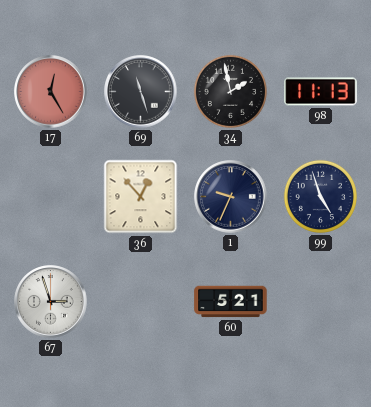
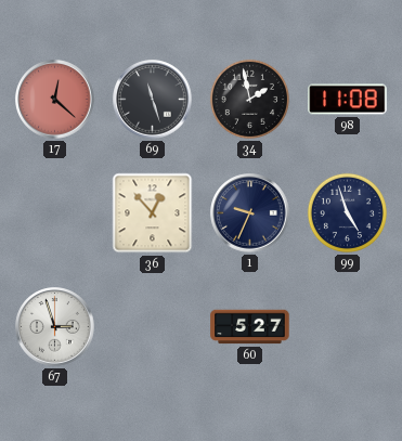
17: 12:25 -> 12:22 (55, 100)
98: 11:13 -> 11:08 (348, 100)
60: 5:21 -> 5:27 (250, 327)
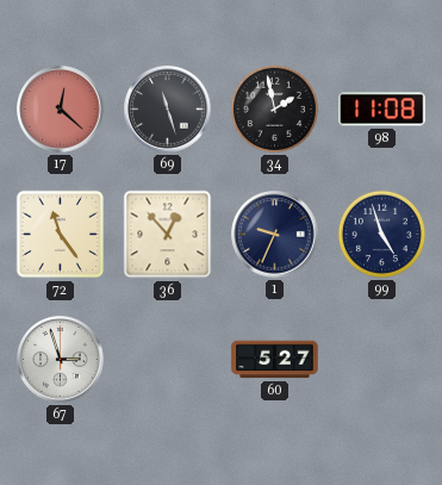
72: none -> 11:24 (61, 235)
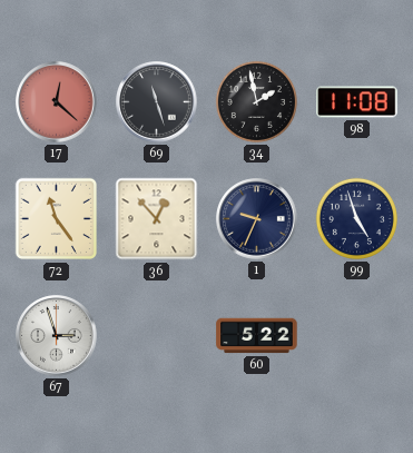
60: 5:27 -> 5:22 (257, 336)
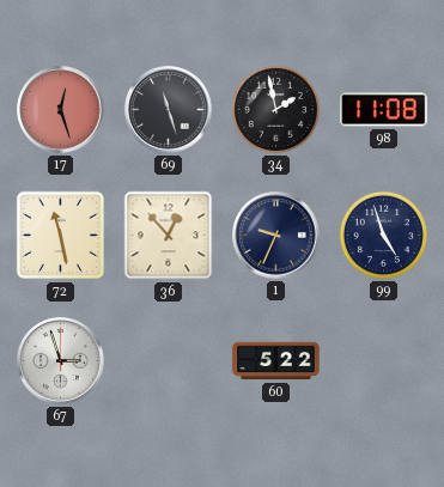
17: 12:22 -> 12:27 (61, 110)
72: 11:24 -> 11:28 (61, 236)
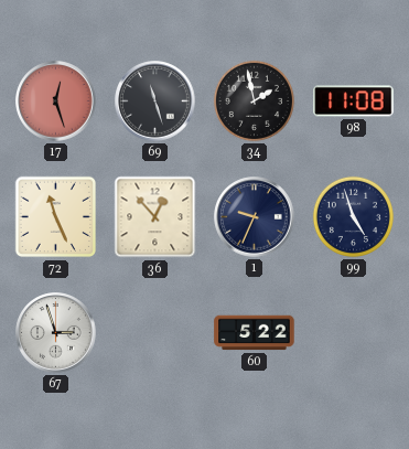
72: 11:28 -> 11:26 (56, 217)
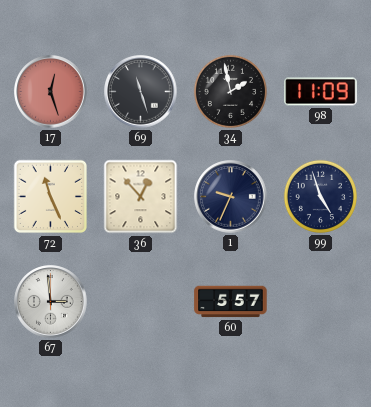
98: 11:08 -> 11:09 (321, 92)
67: 2:57 -> 2:59 (51, 302)
60: 5:22 -> 5:57 (231, 302)
